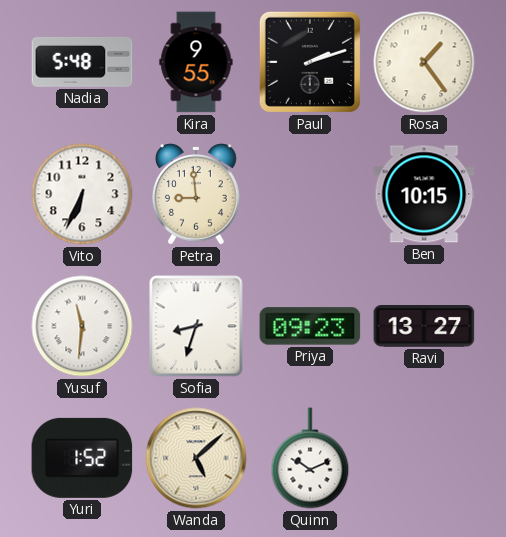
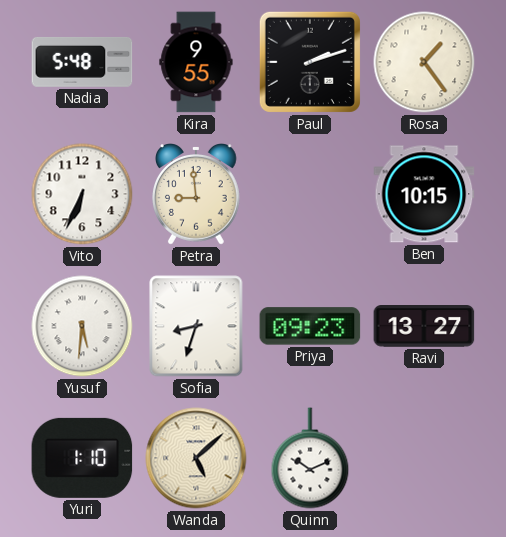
Yusuf: 11:31 -> 5:31 (82, 326)
Yuri: 1:52 -> 1:10 (82, 458)
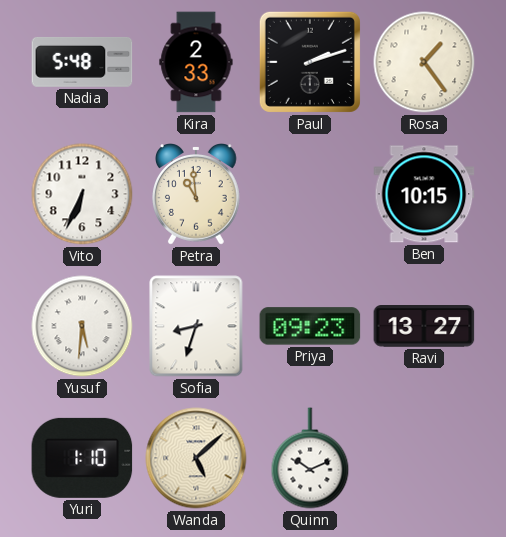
Kira: 9:55 -> 2:33 (196, 62)
Petra: 8:59 -> 10:59 (197, 194)
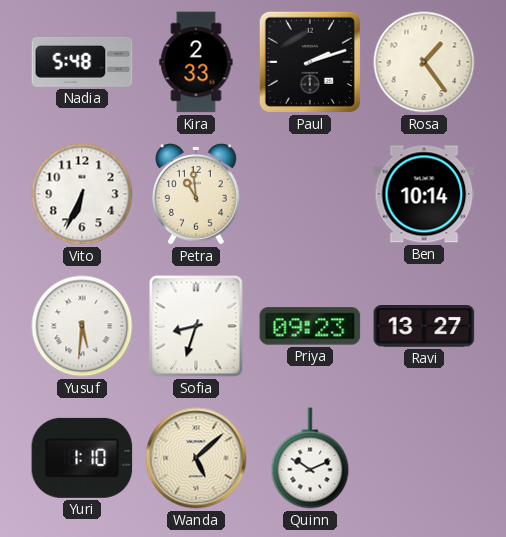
Ben: 10:15 -> 10:14 (424, 194)
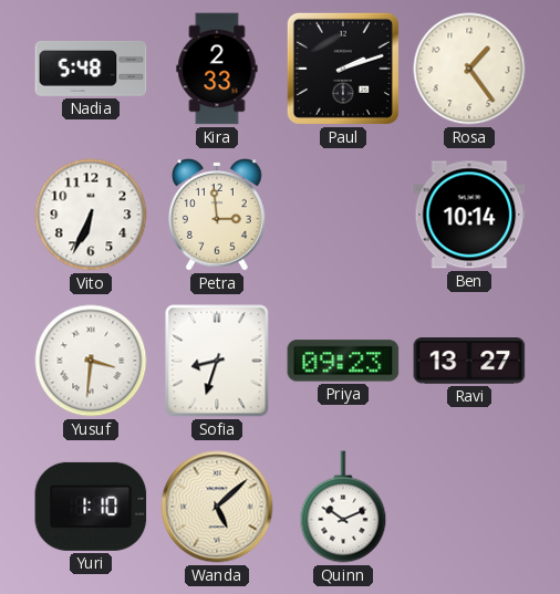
Petra: 10:59 -> 2:59 (218, 215)
Yusuf: 5:31 -> 3:31 (91, 361)
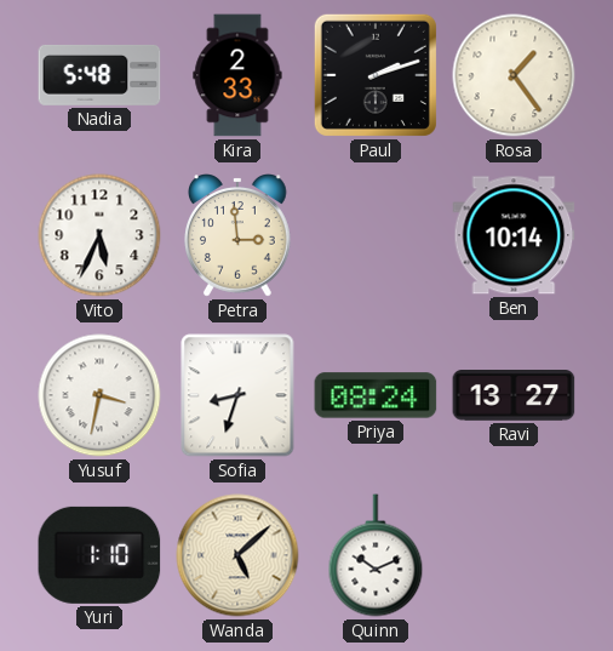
Vito: 6:34 -> 5:34 (99, 235)
Yusuf: 3:31 -> 3:32 (99, 395)
Priya: 09:23 -> 08:24 (376, 395)
